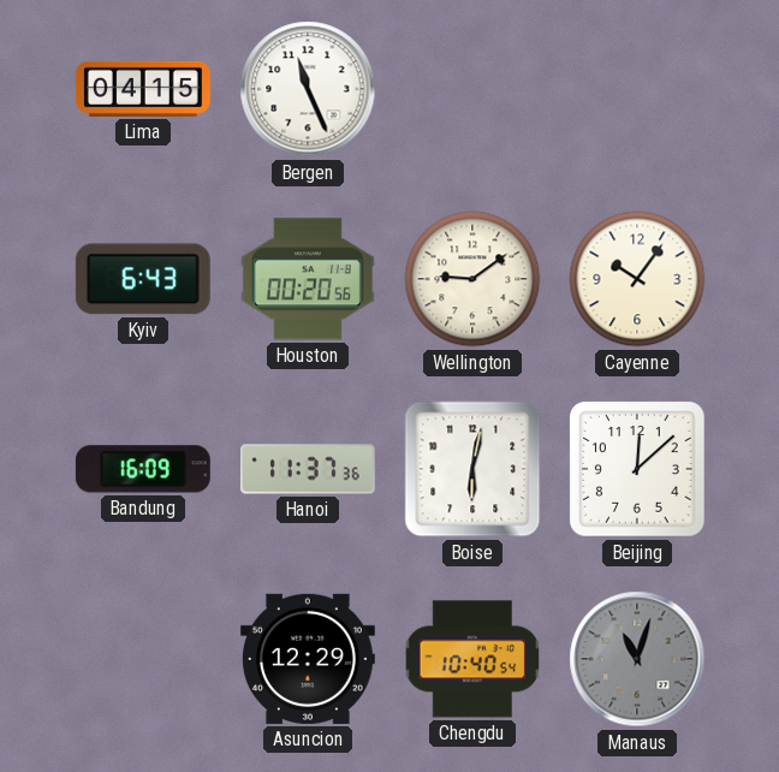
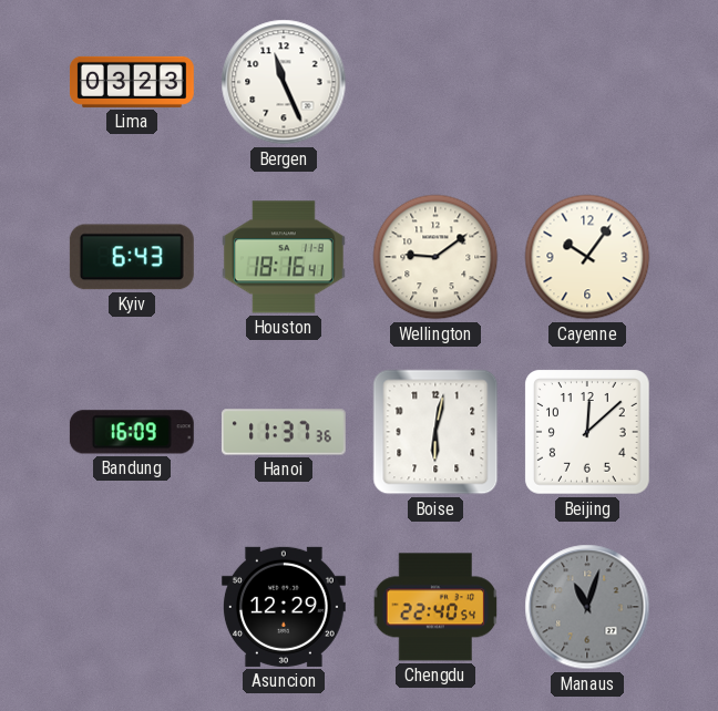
Lima: 04:15 -> 03:23 (132, 82)
Houston: 00:20 -> 18:16 (284, 257)
Chengdu: 10:40 -> 22:40 (435, 607)
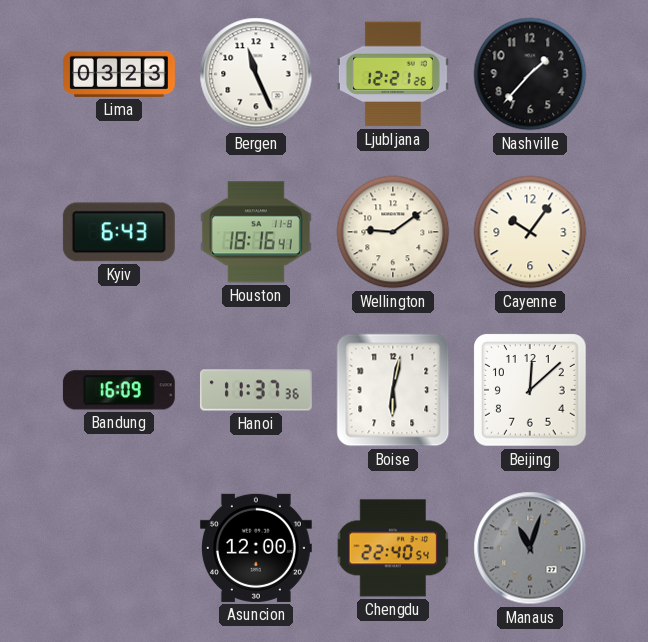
Ljubljana: none -> 12:21 (393, 74)
Nashville: none -> 1:37 (530, 74)
Asuncion: 12:29 -> 12:00 (256, 548)
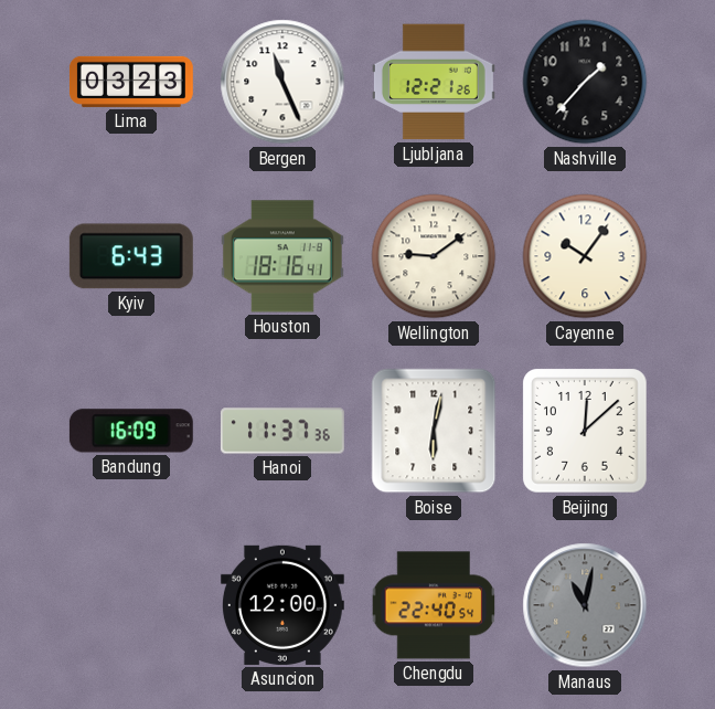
Manaus: 11:03 -> 11:02 (585, 605)
